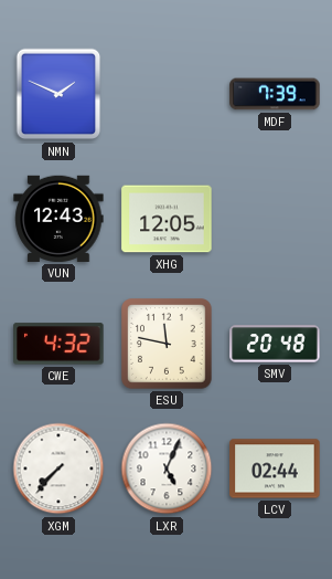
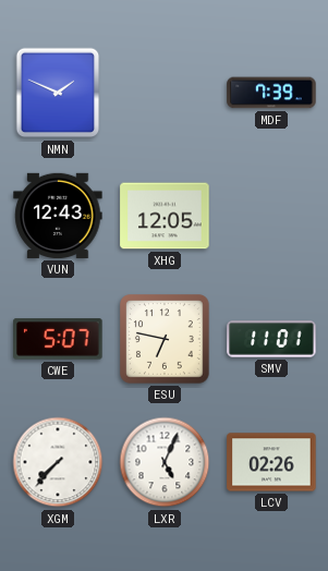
CWE: 4:32 -> 5:07 (58, 339)
ESU: 11:47 -> 6:47 (165, 339)
SMV: 20:48 -> 11:01 (271, 339)
LCV: 02:44 -> 02:26 (271, 462)
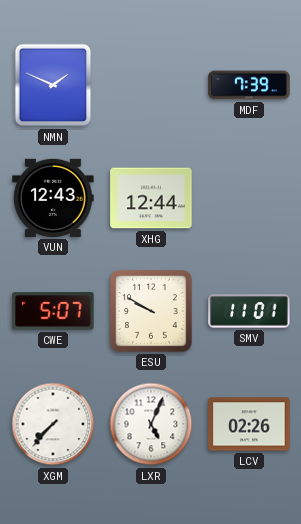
XHG: 12:05 -> 12:44 (151, 198)
ESU: 6:47 -> 9:50 (151, 311)
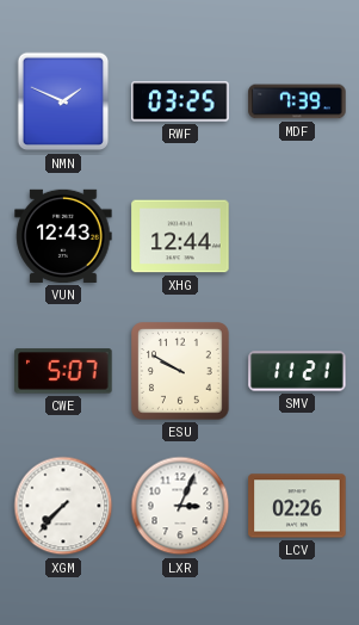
RWF: none -> 03:25 (180, 101)
SMV: 11:01 -> 11:21 (297, 371)
LXR: 5:04 -> 3:04 (180, 506)
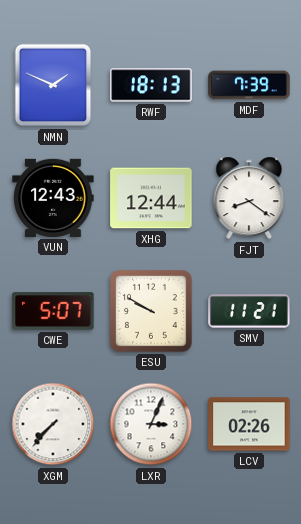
RWF: 03:25 -> 18:13 (151, 85)
FJT: none -> 8:21 (249, 198)
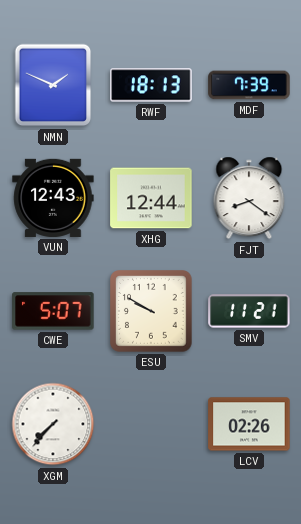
LXR: 3:04 -> none (151, 424)
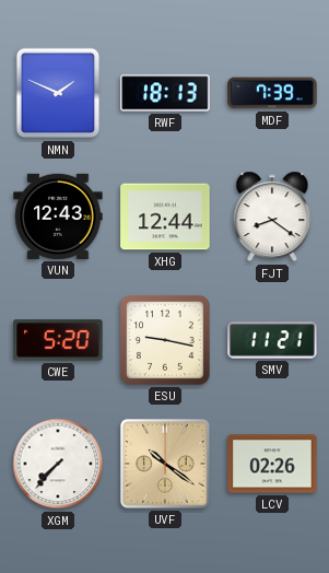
CWE: 5:07 -> 5:20 (58, 340)
ESU: 9:50 -> 9:17 (165, 340)
UVF: none -> 10:21 (166, 465)
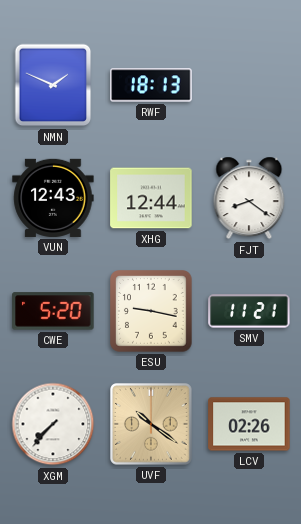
MDF: 7:39 -> none (272, 93)
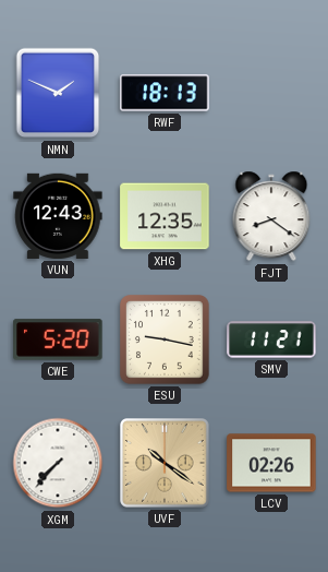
XHG: 12:44 -> 12:35 (165, 216)
